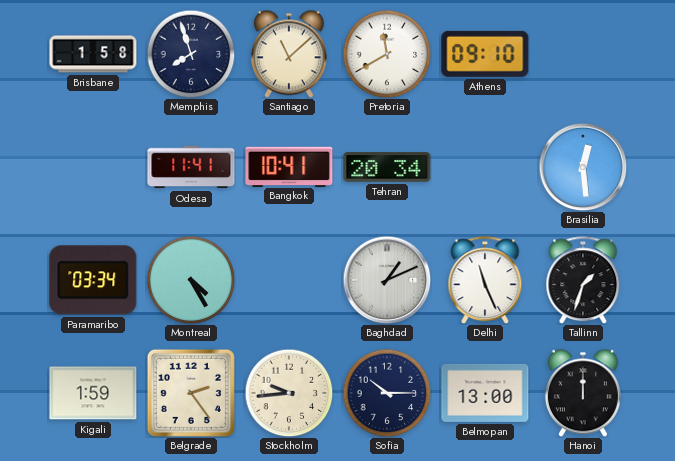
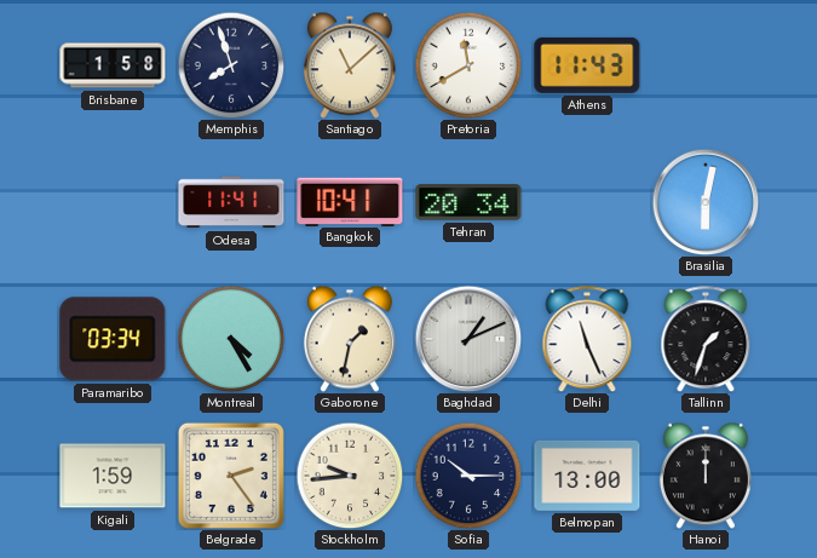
Athens: 09:10 -> 11:43 (587, 65)
Brasilia: 12:29 -> 6:02 (706, 202)
Gaborone: none -> 1:32 (350, 339)
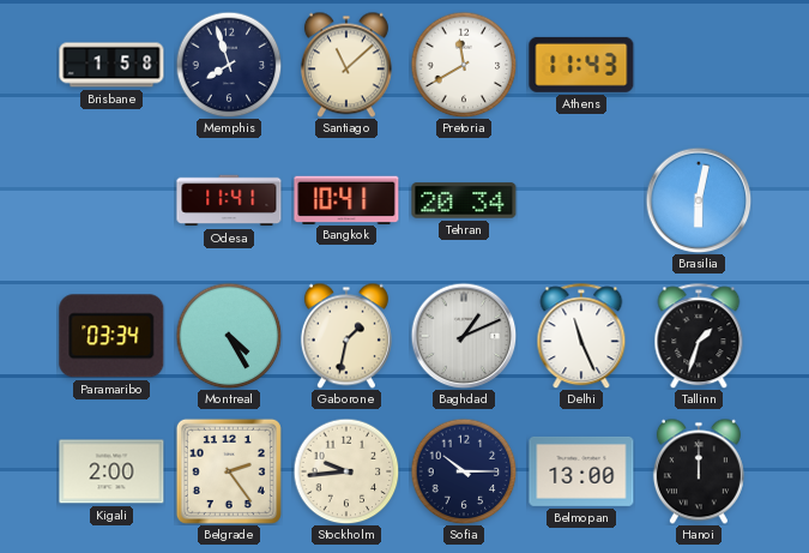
Kigali: 1:59 -> 2:00 (111, 471)
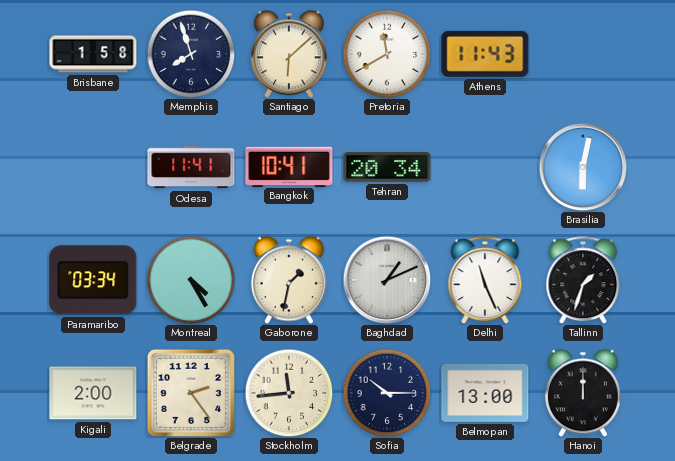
Santiago: 11:08 -> 6:08 (289, 54)
Stockholm: 9:44 -> 11:44 (289, 393)
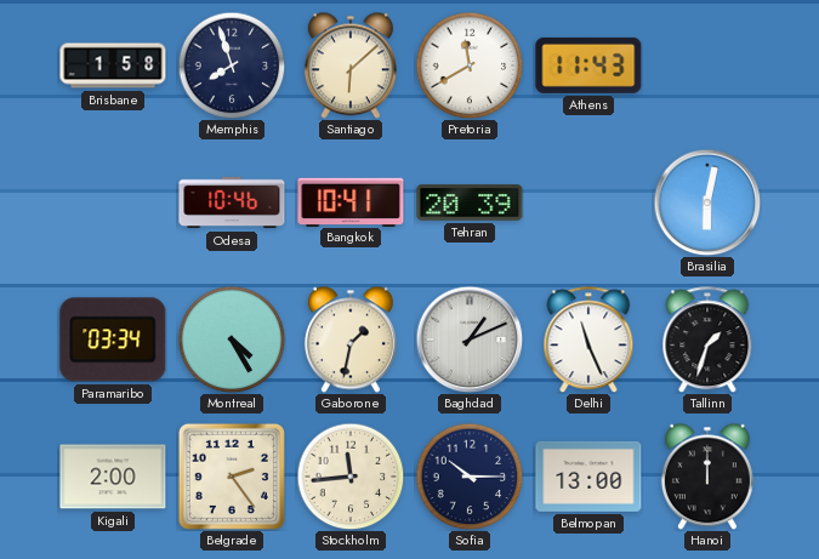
Odesa: 11:41 -> 10:46 (232, 203)
Tehran: 20:34 -> 20:39 (470, 203)
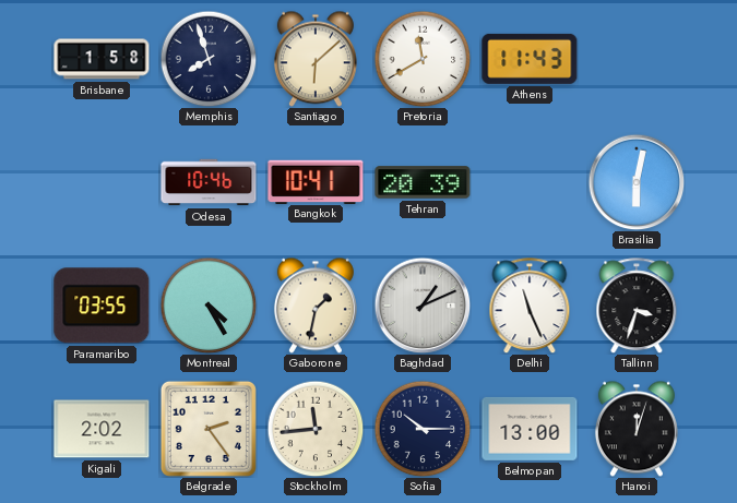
Paramaribo: 03:34 -> 03:55 (102, 306)
Tallinn: 1:33 -> 3:33 (637, 306)
Kigali: 2:00 -> 2:02 (102, 429)
Hanoi: 12:00 -> 12:03 (637, 429)
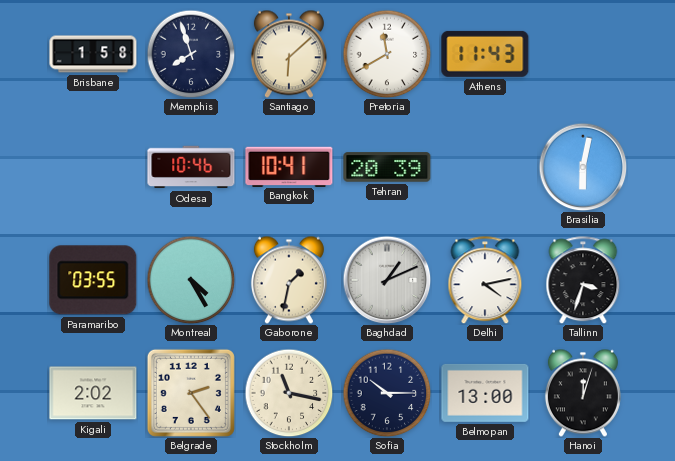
Delhi: 11:26 -> 4:13 (485, 280)
Stockholm: 11:44 -> 11:17 (289, 393)
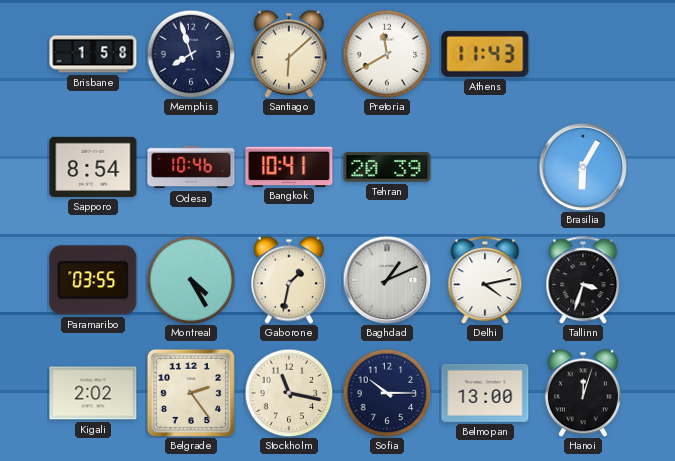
Sapporo: none -> 8:54 (93, 167)
Brasilia: 6:02 -> 6:05 (583, 167)
